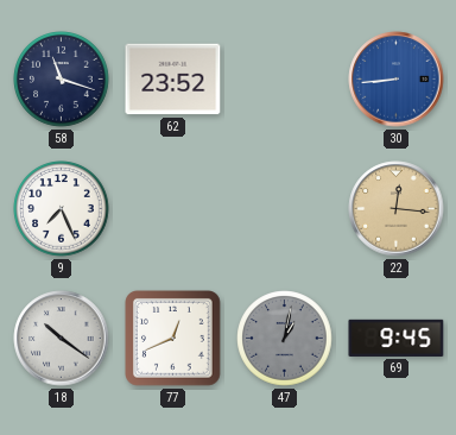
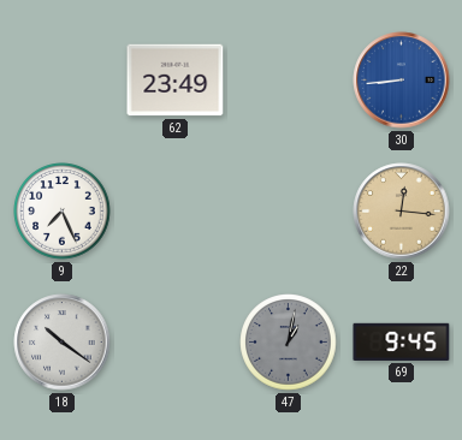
58: 11:18 -> none (62, 80)
62: 23:52 -> 23:49 (176, 81)
77: 12:41 -> none (173, 339)
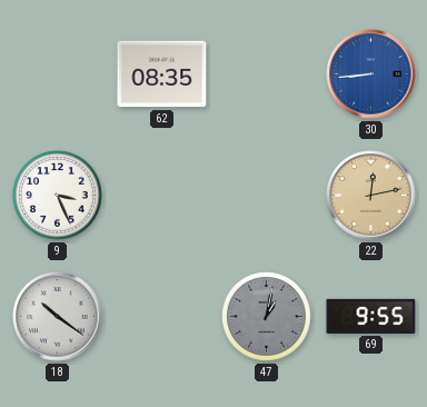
62: 23:49 -> 08:35 (162, 75)
9: 7:26 -> 3:26 (58, 196)
22: 12:16 -> 12:13 (371, 196)
69: 9:45 -> 9:55 (371, 316)
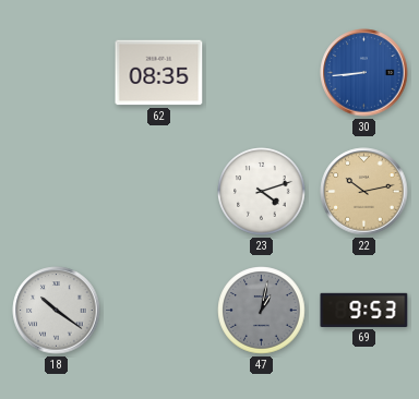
9: 3:26 -> none (58, 196)
23: none -> 4:12 (262, 192)
22: 12:13 -> 10:13 (364, 192)
69: 9:55 -> 9:53 (364, 310)
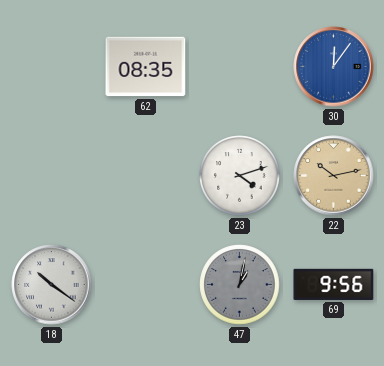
30: 8:44 -> 12:06 (334, 67)
69: 9:53 -> 9:56 (334, 284)
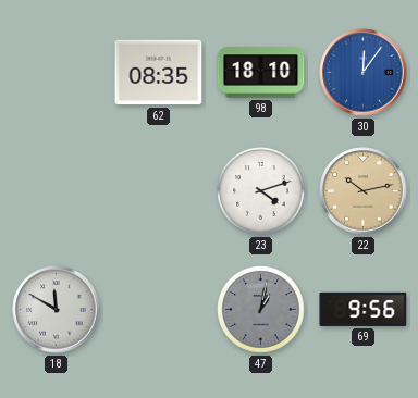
98: none -> 18:10 (261, 73)
18: 10:21 -> 11:50 (57, 310)
